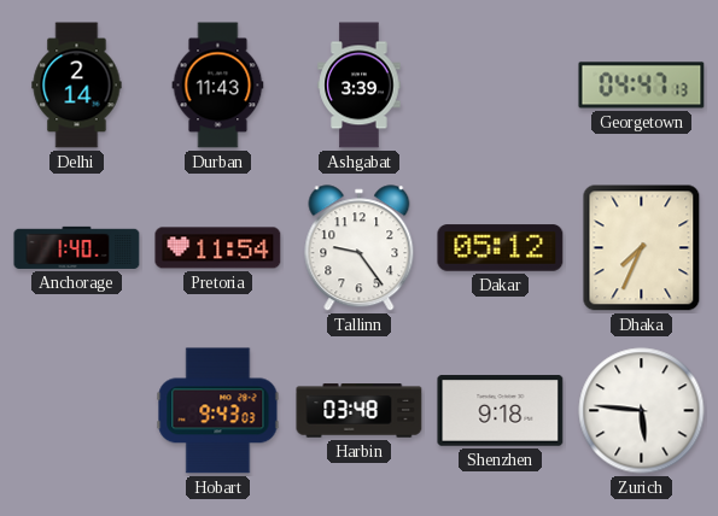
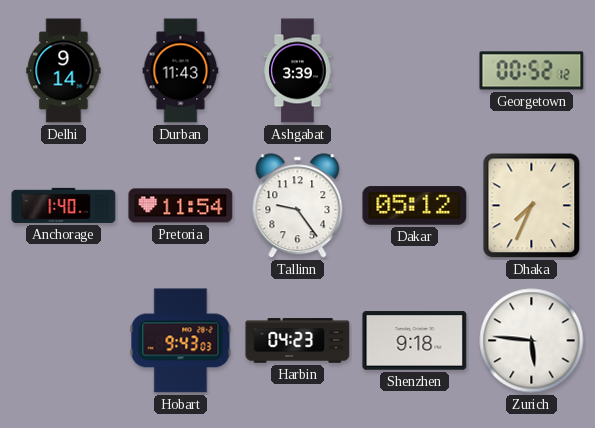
Delhi: 2:14 -> 9:14 (64, 71)
Georgetown: 04:47 -> 00:52 (532, 71)
Harbin: 03:48 -> 04:23 (298, 341)
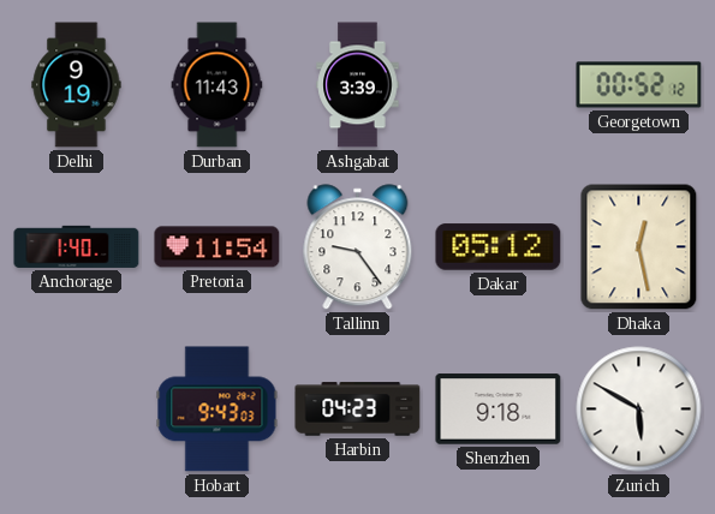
Delhi: 9:14 -> 9:19 (77, 85)
Dhaka: 7:34 -> 12:28 (639, 247)
Zurich: 5:46 -> 5:50 (639, 410)
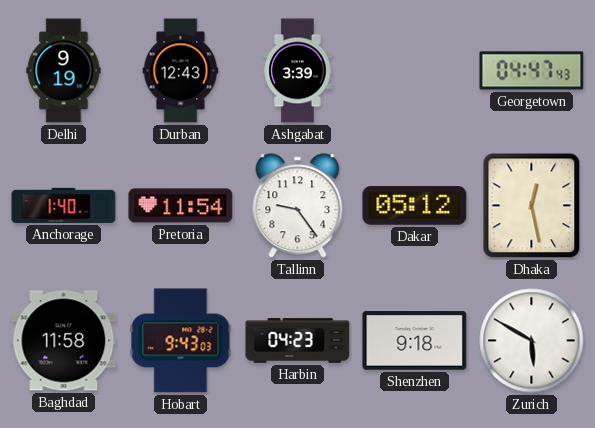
Durban: 11:43 -> 12:43 (181, 71)
Georgetown: 00:52 -> 04:47 (532, 71)
Baghdad: none -> 11:58 (64, 341)
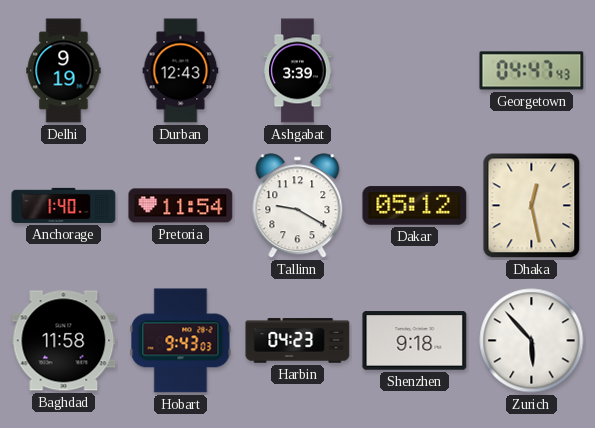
Tallinn: 9:24 -> 9:20 (298, 206)
Zurich: 5:50 -> 5:53 (532, 341)
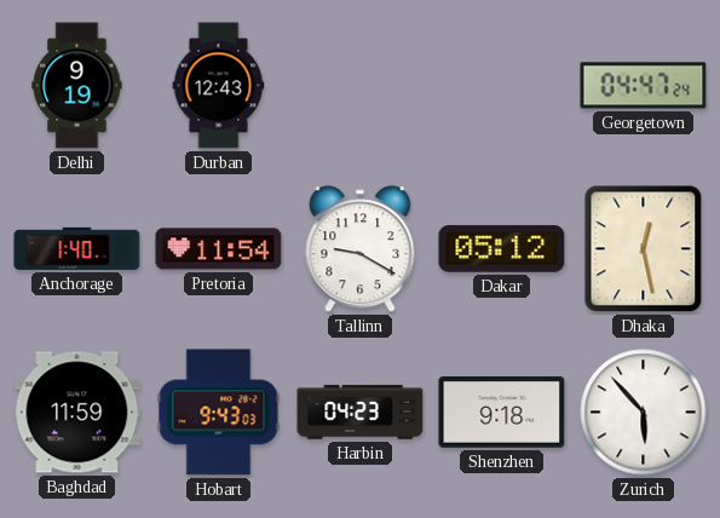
Ashgabat: 3:39 -> none (298, 71)
Georgetown: 04:47:43 -> 04:47:24 (644, 86)
Baghdad: 11:58 -> 11:59 (77, 413)
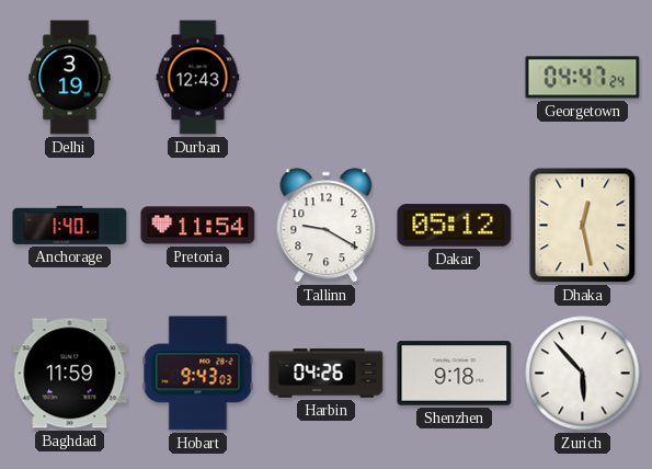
Delhi: 9:19 -> 3:19 (70, 78)
Harbin: 04:23 -> 04:26 (327, 374)
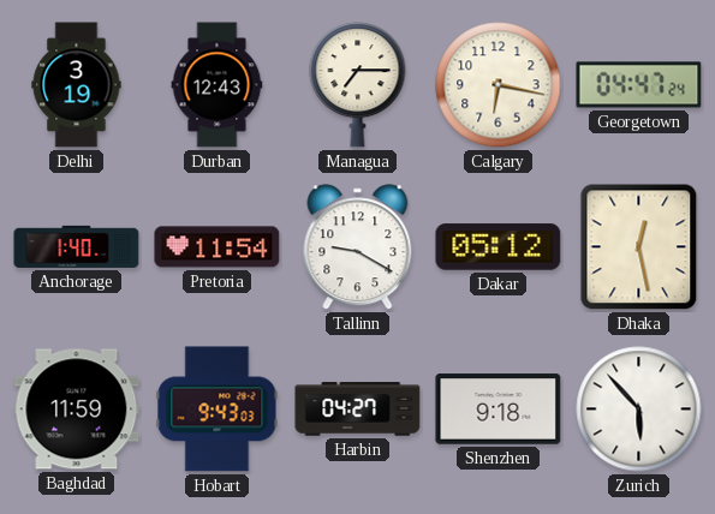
Managua: none -> 7:15 (358, 85)
Calgary: none -> 6:17 (499, 85)
Harbin: 04:26 -> 04:27 (358, 410)
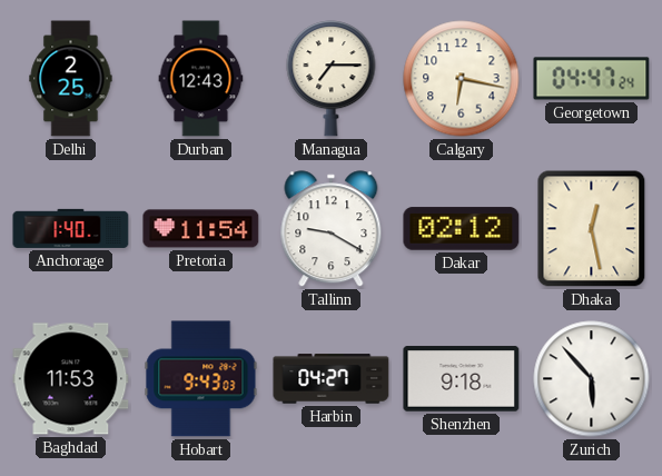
Delhi: 3:19 -> 2:25 (71, 79)
Dakar: 05:12 -> 02:12 (462, 229)
Baghdad: 11:59 -> 11:53 (71, 379)
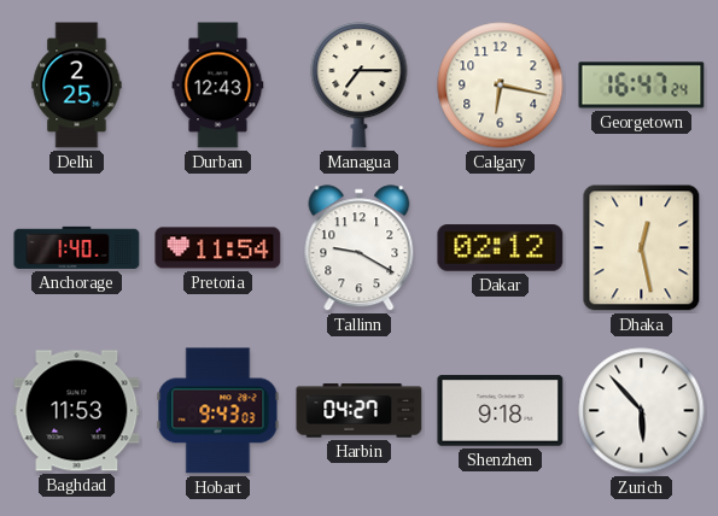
Georgetown: 04:47 -> 16:47 (642, 86)
